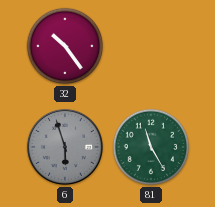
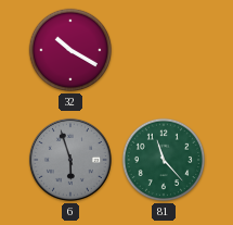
32: 10:24 -> 10:20 (70, 50)
81: 11:25 -> 11:23 (164, 160)
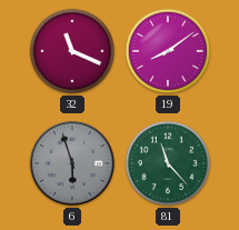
32: 10:20 -> 11:19 (72, 51)
19: none -> 8:09 (168, 51)
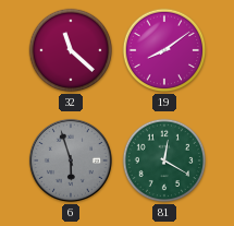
32: 11:19 -> 11:22 (71, 50)
81: 11:23 -> 12:20 (164, 160)
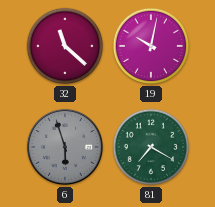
19: 8:09 -> 10:02 (151, 46)
81: 12:20 -> 7:20 (151, 147)
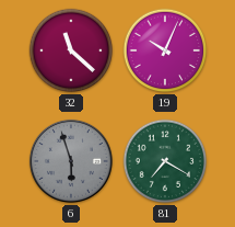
19: 10:02 -> 10:04 (165, 50)
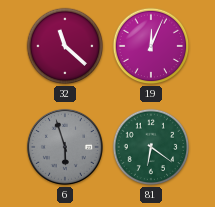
19: 10:04 -> 12:04 (151, 46)
81: 7:20 -> 6:21 (151, 147)
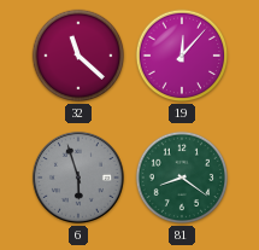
19: 12:04 -> 12:07 (182, 56)
81: 6:21 -> 8:21 (182, 178)
